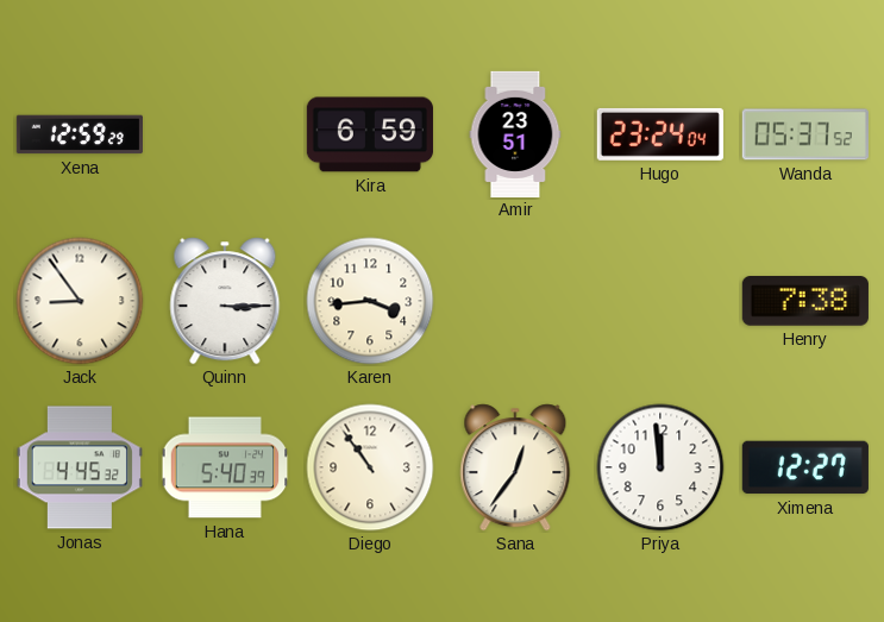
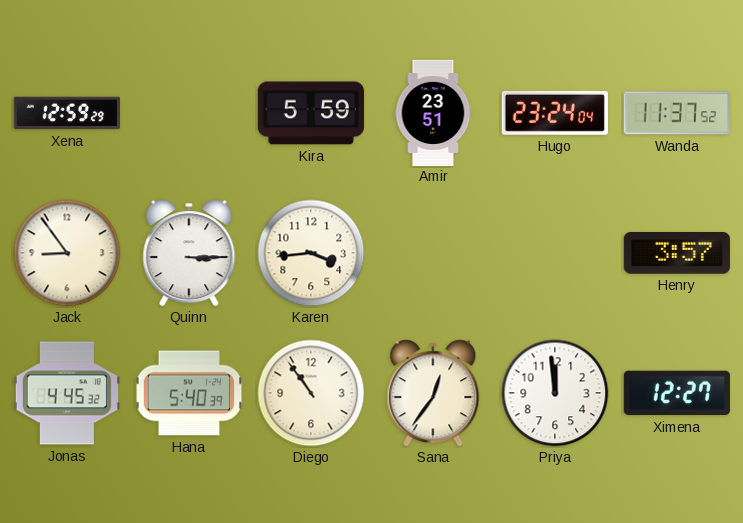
Kira: 6:59 -> 5:59 (311, 113)
Wanda: 05:37 -> 11:37 (677, 113)
Henry: 7:38 -> 3:57 (677, 254)
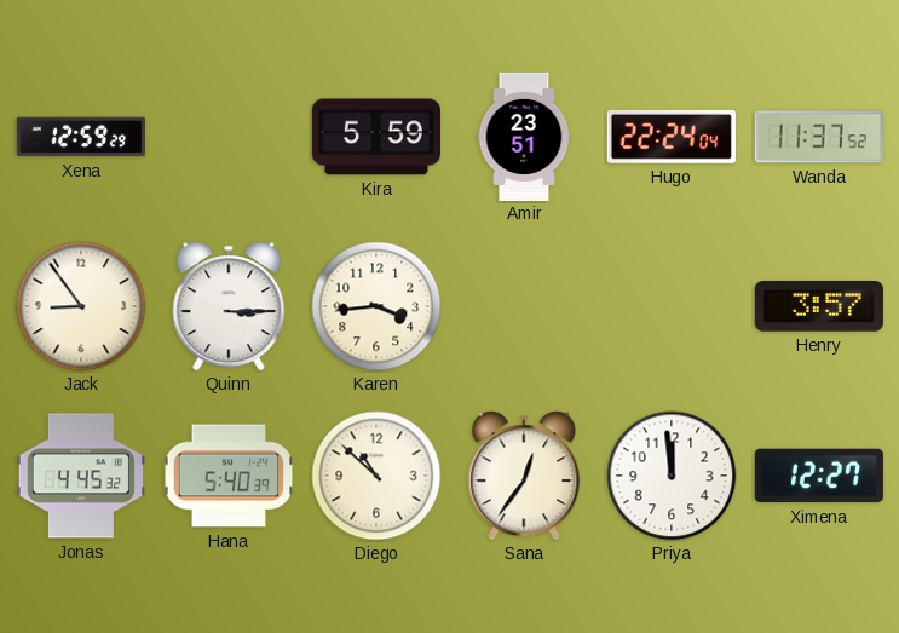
Hugo: 23:24 -> 22:24 (672, 137)
Diego: 10:54 -> 10:52 (376, 476)
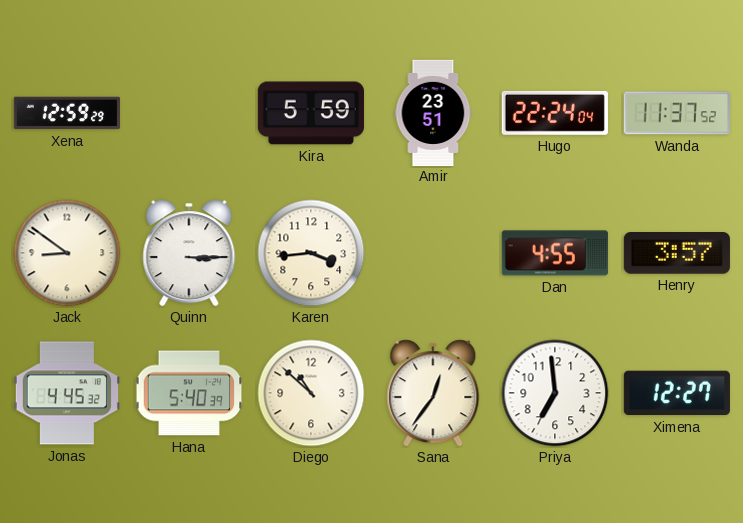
Jack: 8:54 -> 8:51 (67, 253)
Dan: none -> 4:55 (555, 253)
Priya: 11:59 -> 6:59 (555, 393)
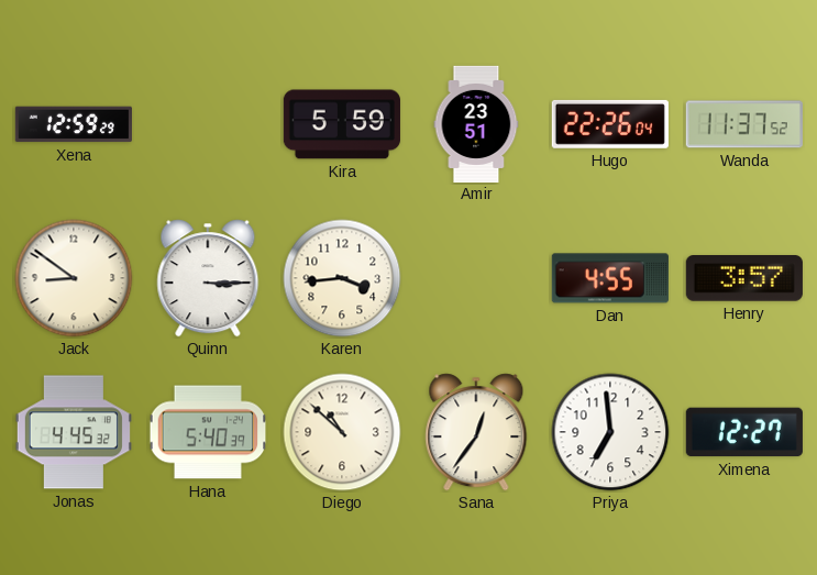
Hugo: 22:24 -> 22:26 (610, 124)
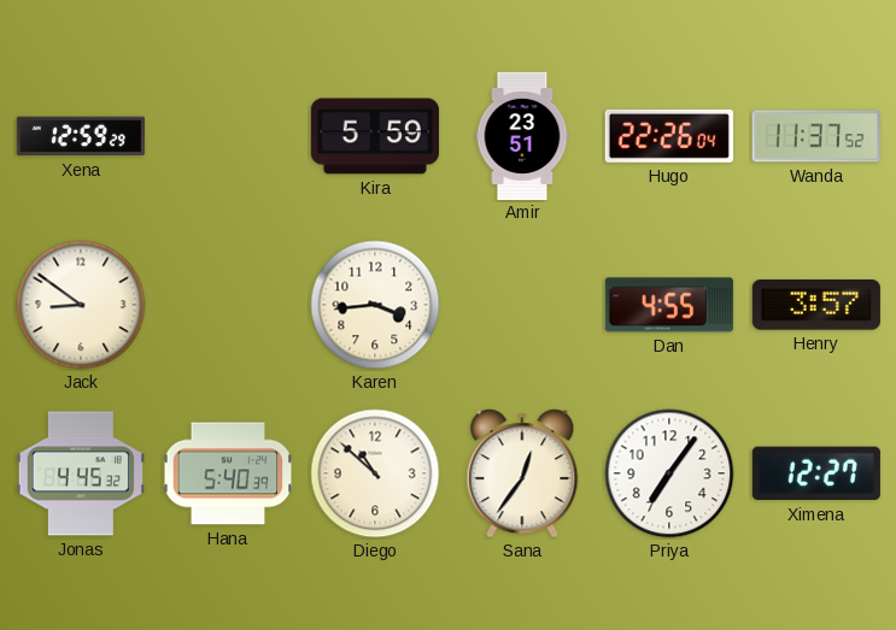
Quinn: 3:15 -> none (208, 278)
Priya: 6:59 -> 7:06 (669, 473)
